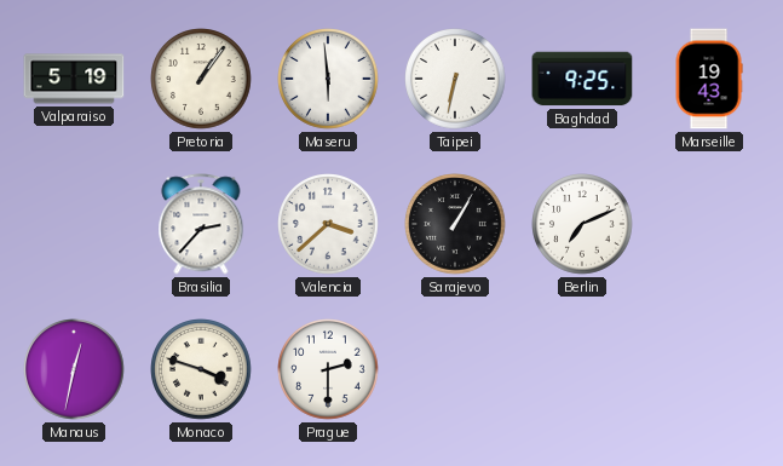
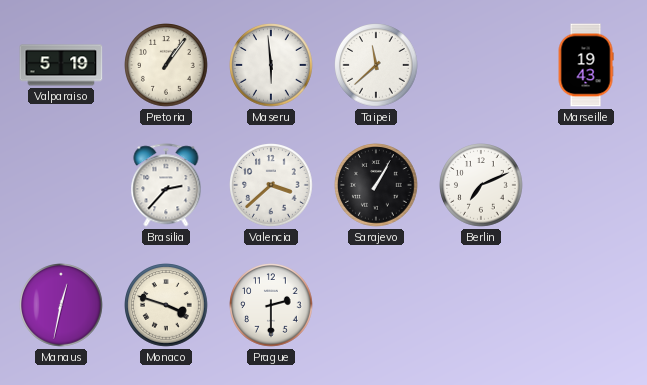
Taipei: 6:32 -> 11:38 (376, 65)
Baghdad: 9:25 -> none (582, 79)
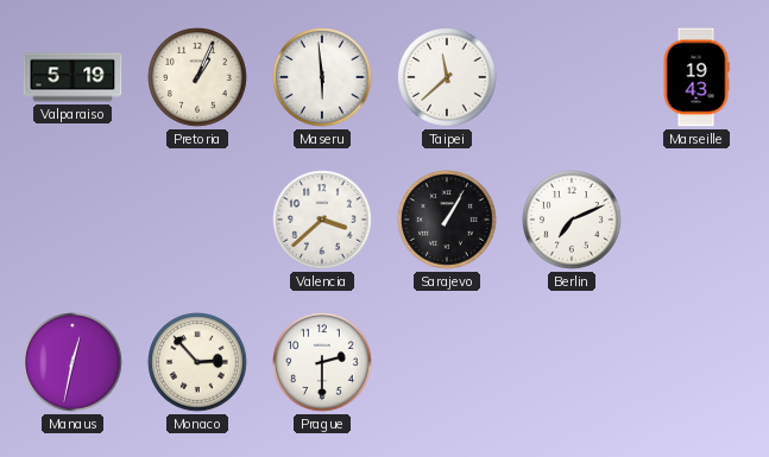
Pretoria: 1:06 -> 1:04 (197, 77)
Brasilia: 2:37 -> none (166, 185)
Monaco: 3:48 -> 2:53 (197, 362)
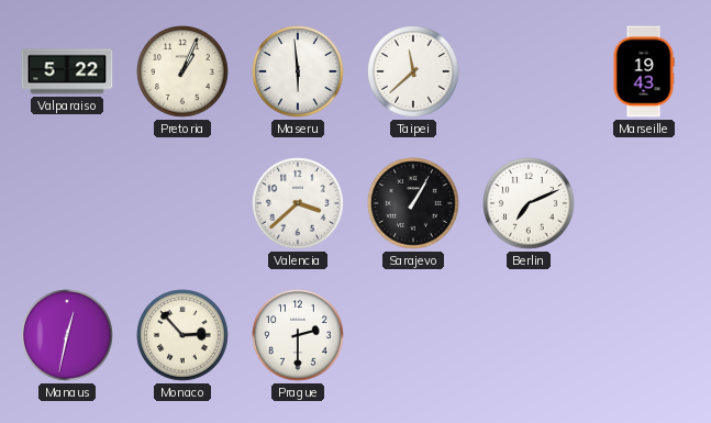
Valparaiso: 5:19 -> 5:22 (67, 71)
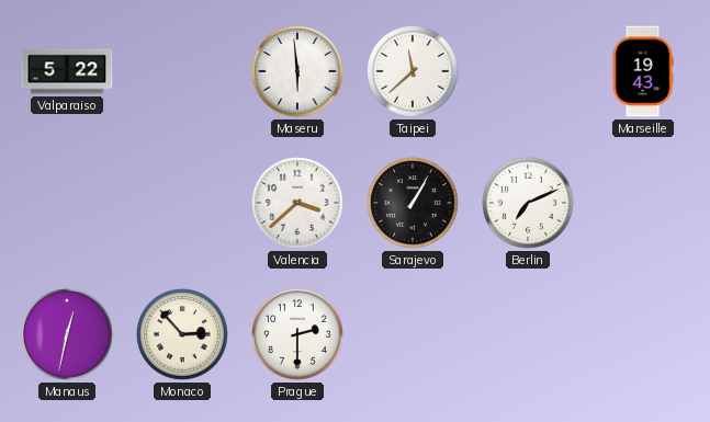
Pretoria: 1:04 -> none (182, 71)
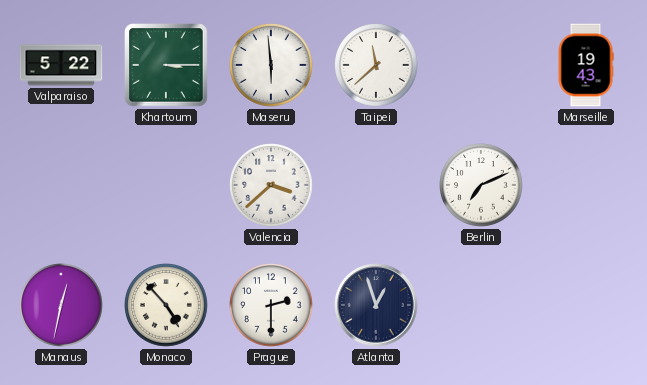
Khartoum: none -> 3:15 (166, 65)
Sarajevo: 1:05 -> none (413, 203)
Monaco: 2:53 -> 4:53 (166, 305)
Atlanta: none -> 12:57 (376, 305)
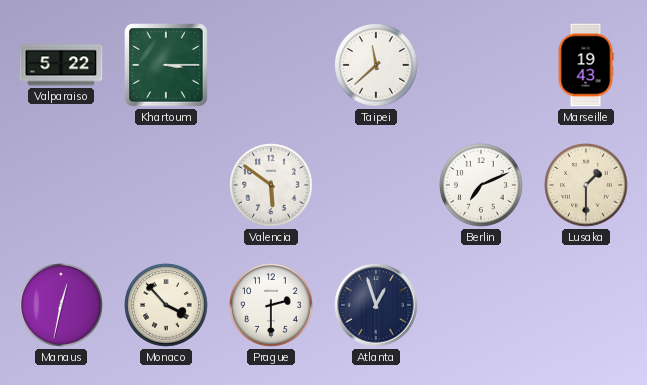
Maseru: 5:59 -> none (271, 65)
Valencia: 3:38 -> 5:51 (271, 185)
Lusaka: none -> 1:30 (586, 185)
Monaco: 4:53 -> 3:53 (166, 305)
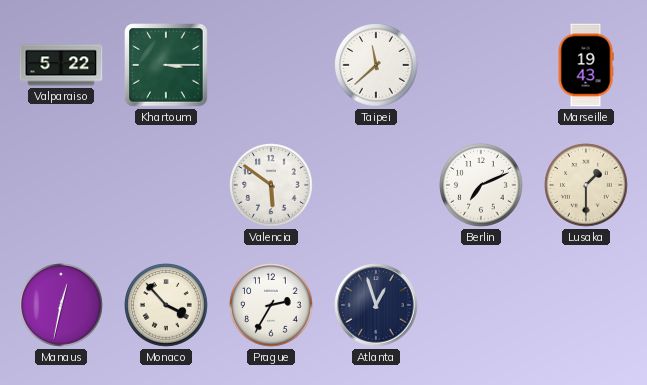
Prague: 2:30 -> 2:35 (271, 305)
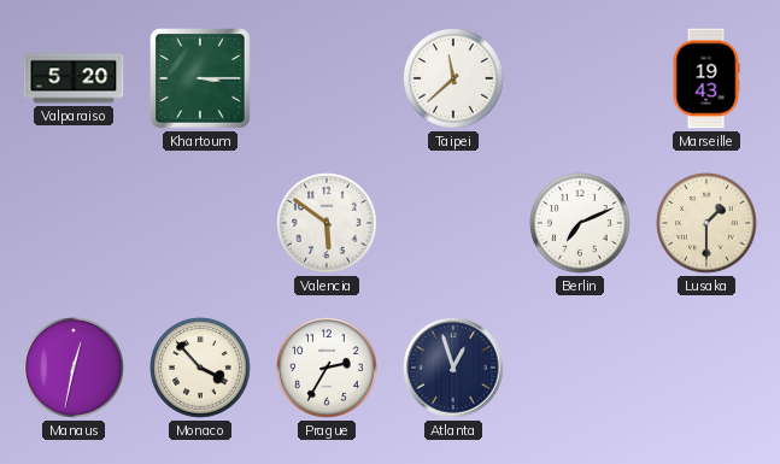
Valparaiso: 5:22 -> 5:20 (74, 78)
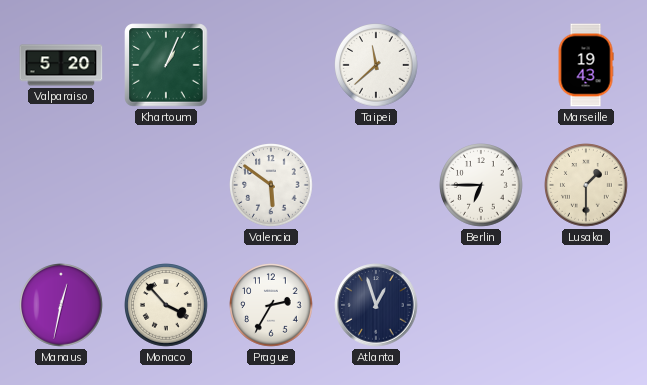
Khartoum: 3:15 -> 1:04 (166, 65)
Berlin: 7:11 -> 6:45 (481, 185)
